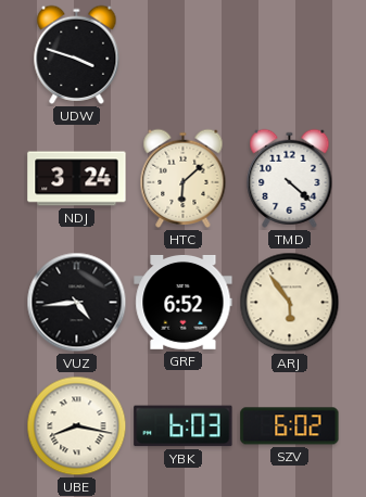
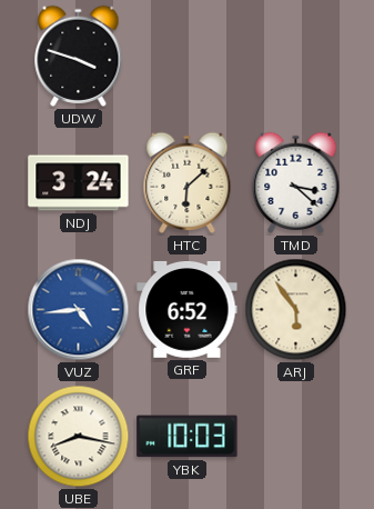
TMD: 4:22 -> 3:22 (296, 182)
VUZ dial: black -> blue (79, 310)
YBK: 6:03 -> 10:03 (188, 437)
SZV: 6:02 -> none (290, 426)
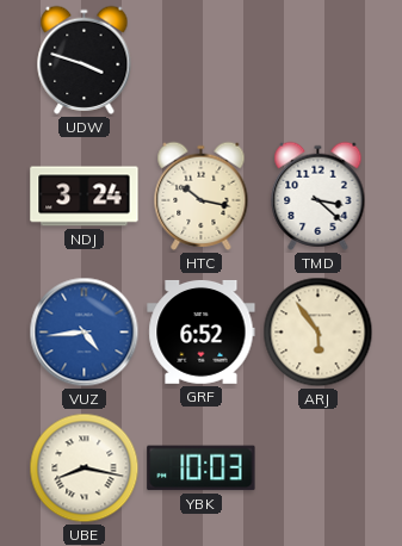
HTC: 6:08 -> 10:17 (202, 196)
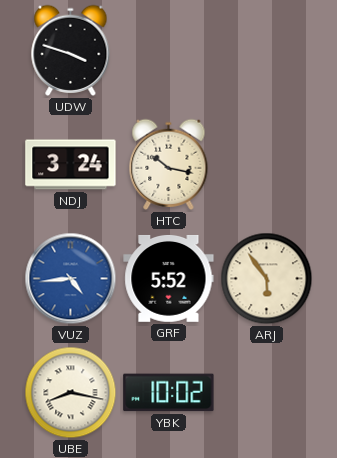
TMD: 3:22 -> none (318, 196)
GRF: 6:52 -> 5:52 (169, 278)
YBK: 10:03 -> 10:02 (169, 393)
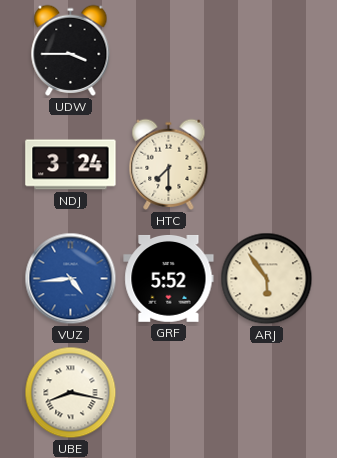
UDW: 3:48 -> 3:45 (71, 50)
HTC: 10:17 -> 7:30 (169, 164)
YBK: 10:02 -> none (169, 393)
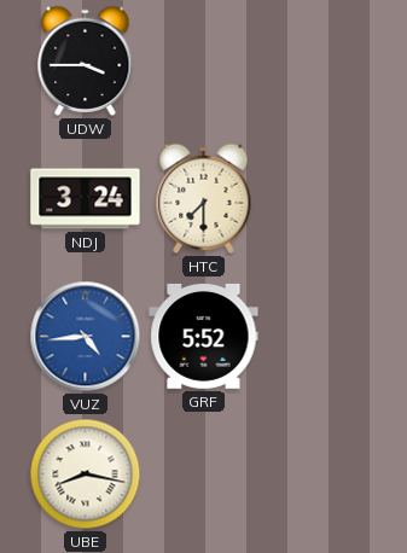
ARJ: 5:54 -> none (267, 279)
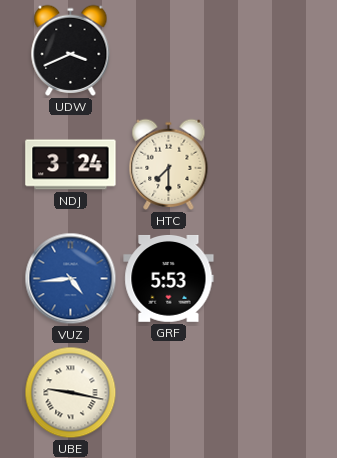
UDW: 3:45 -> 3:41 (71, 50)
GRF: 5:52 -> 5:53 (169, 278)
UBE: 8:17 -> 9:17 (71, 393)
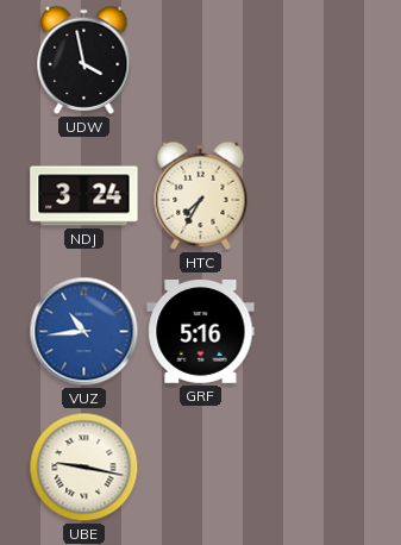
UDW: 3:41 -> 3:58 (84, 59)
HTC: 7:30 -> 7:35 (201, 195)
VUZ: 4:44 -> 10:44 (84, 332)
GRF: 5:53 -> 5:16 (201, 331)
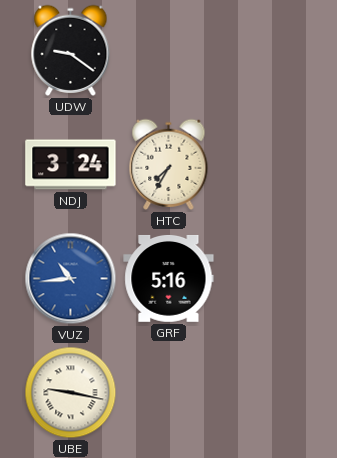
UDW: 3:58 -> 9:21 (71, 50)
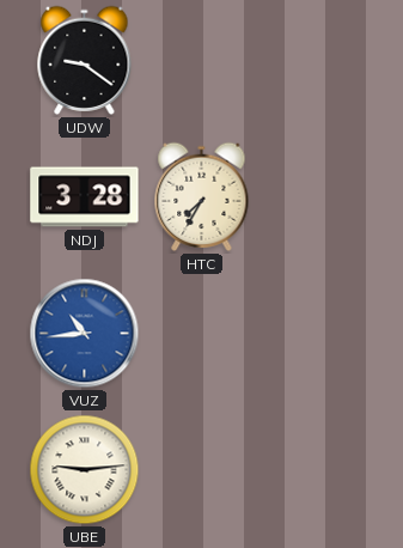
NDJ: 3:24 -> 3:28 (85, 197)
GRF: 5:16 -> none (169, 278)
UBE: 9:17 -> 9:14 (85, 470)
